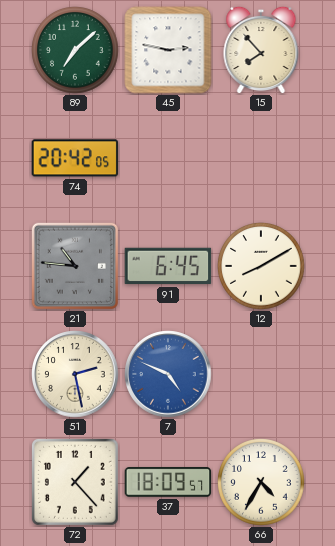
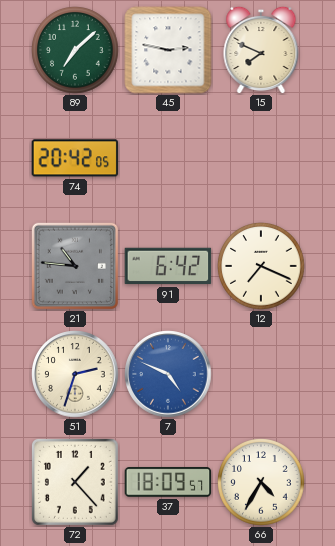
15: 7:53 -> 7:49 (261, 50)
91: 6:45 -> 6:42 (168, 266)
12: 8:10 -> 7:19 (261, 266)
51: 2:28 -> 2:33 (75, 374)
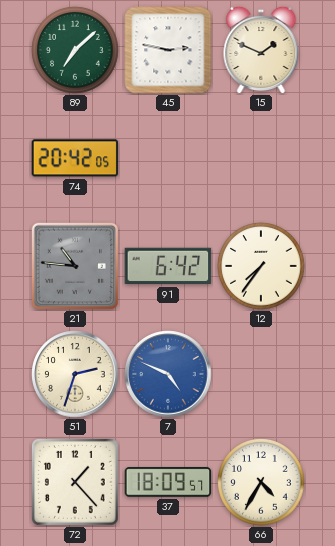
15: 7:49 -> 1:49 (261, 50)
12: 7:19 -> 7:36 (261, 266)
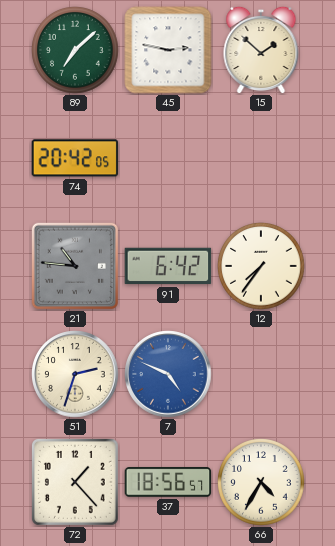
15: 1:49 -> 1:52 (261, 50)
37: 18:09 -> 18:56 (168, 482)
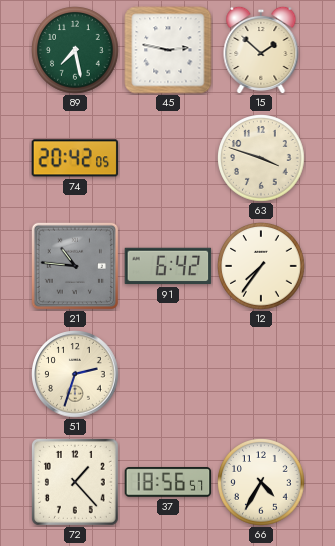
89: 7:08 -> 7:28 (75, 50)
63: none -> 3:48 (261, 158)
7: 4:49 -> none (168, 374)
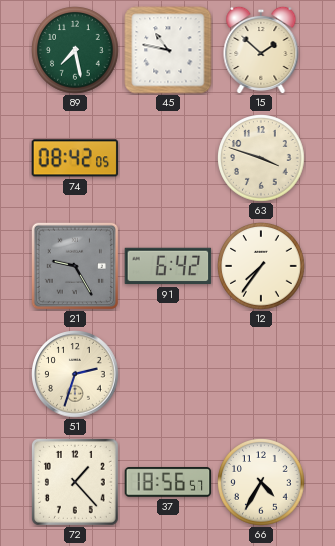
45: 2:47 -> 10:47 (168, 50)
74: 20:42 -> 08:42 (75, 158)
21: 10:46 -> 9:25 (74, 265)
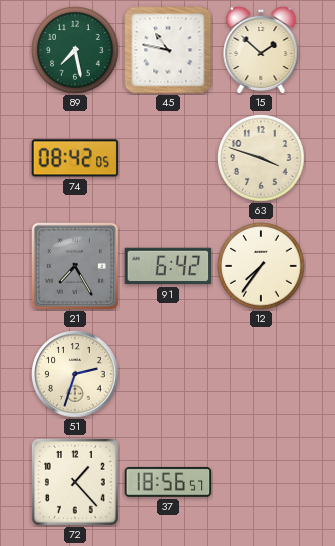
21: 9:25 -> 7:25 (74, 265)
66: 4:35 -> none (261, 482)
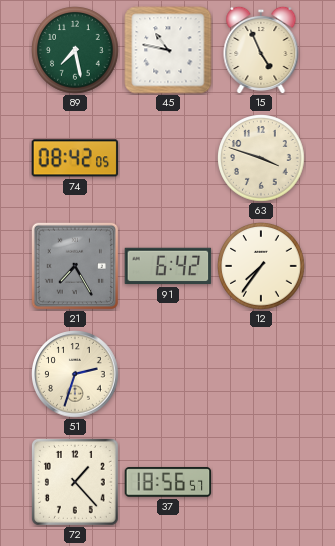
15: 1:52 -> 4:56 (261, 50)
